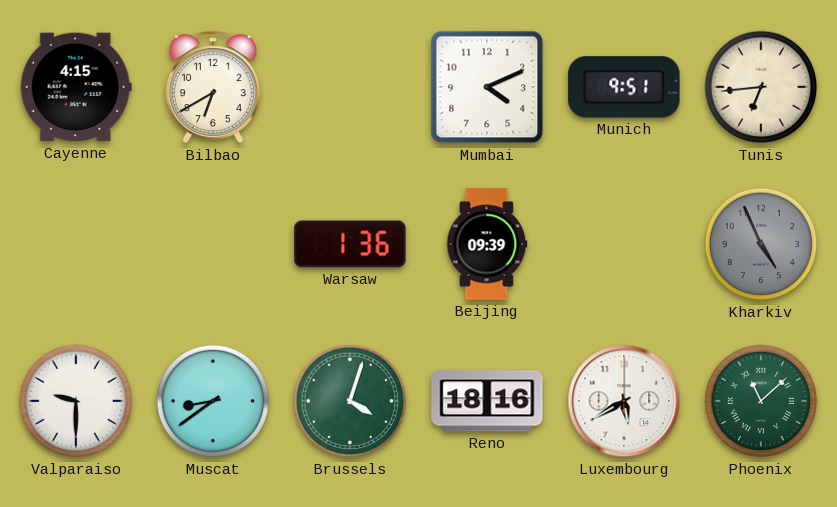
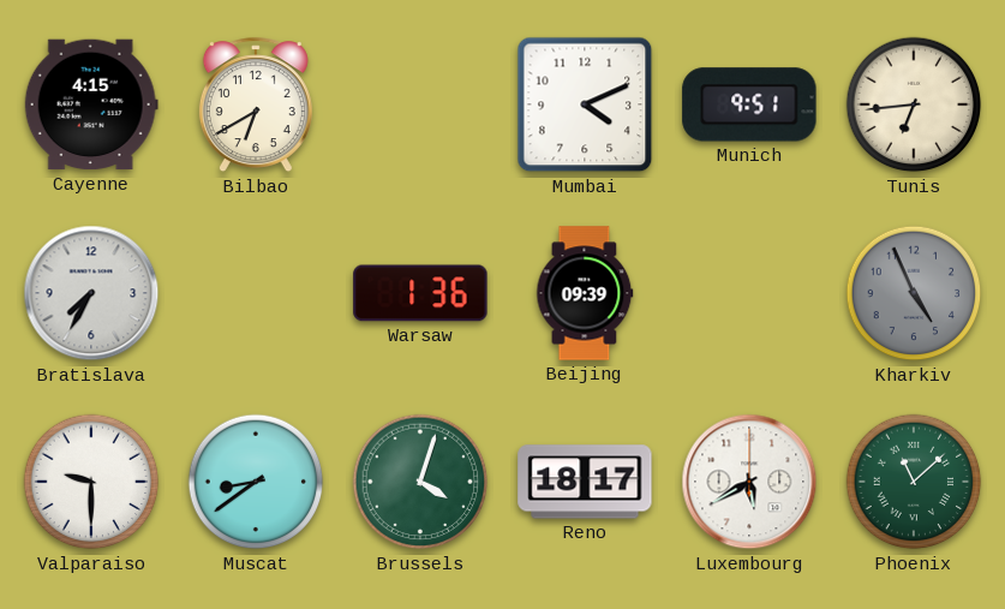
Bratislava: none -> 7:35 (91, 293)
Reno: 18:16 -> 18:17 (585, 482)
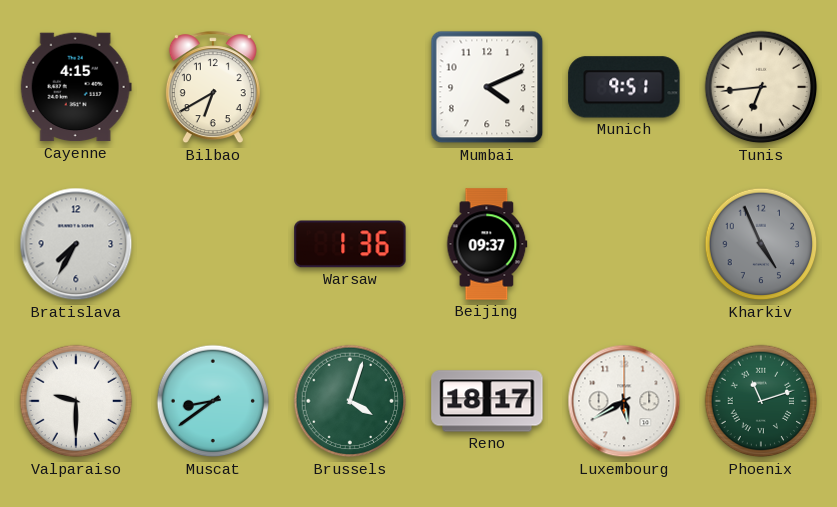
Beijing: 09:39 -> 09:37 (487, 244)
Phoenix: 11:08 -> 11:12 (761, 401)
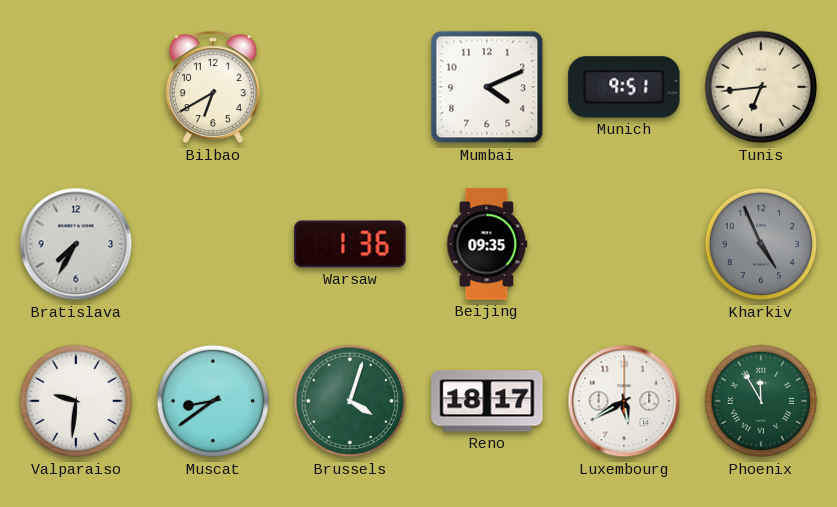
Cayenne: 4:15 -> none (76, 87)
Beijing: 09:37 -> 09:35 (487, 244)
Valparaiso: 9:30 -> 9:31 (76, 401)
Phoenix: 11:12 -> 11:55 (761, 401)
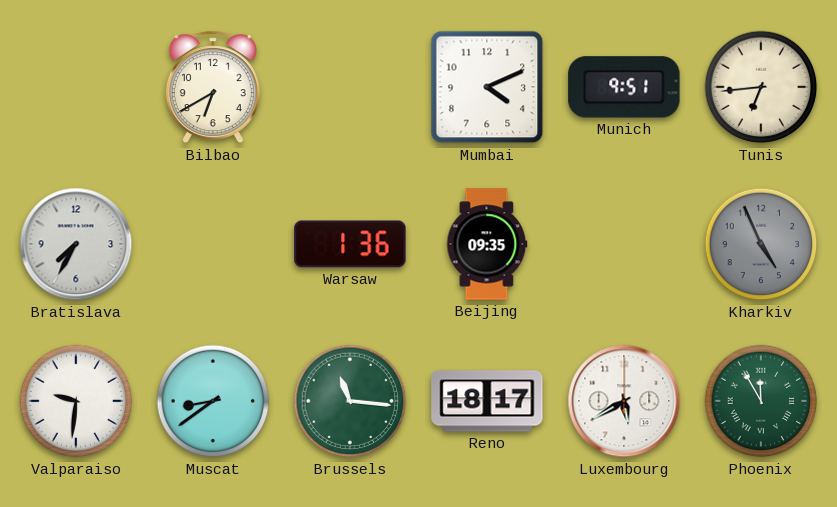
Brussels: 4:03 -> 11:16 (350, 401)
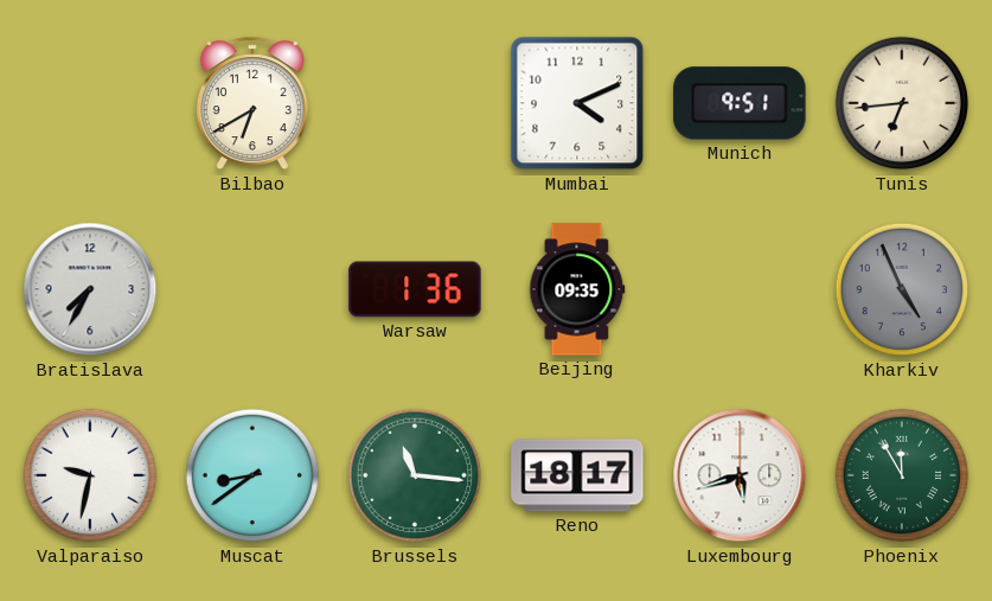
Valparaiso: 9:31 -> 9:32 (90, 475)
Luxembourg: 5:40 -> 5:42 (740, 475)
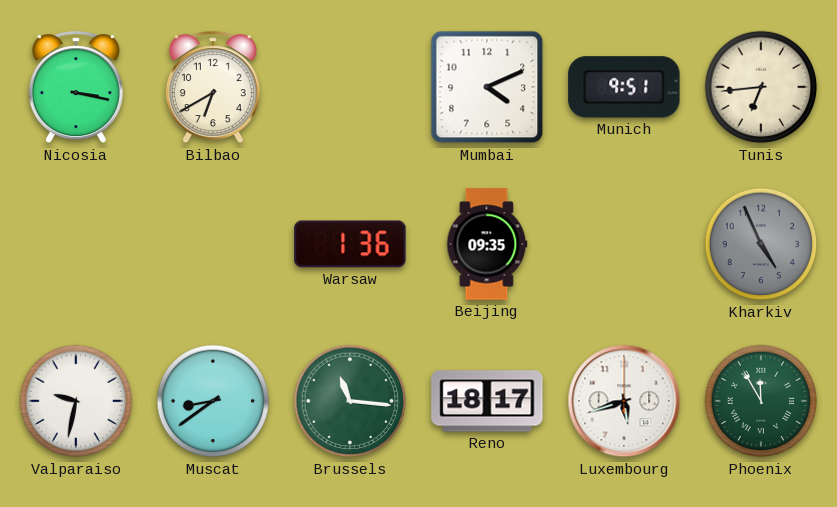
Nicosia: none -> 3:17 (76, 88)
Bratislava: 7:35 -> none (90, 289)
